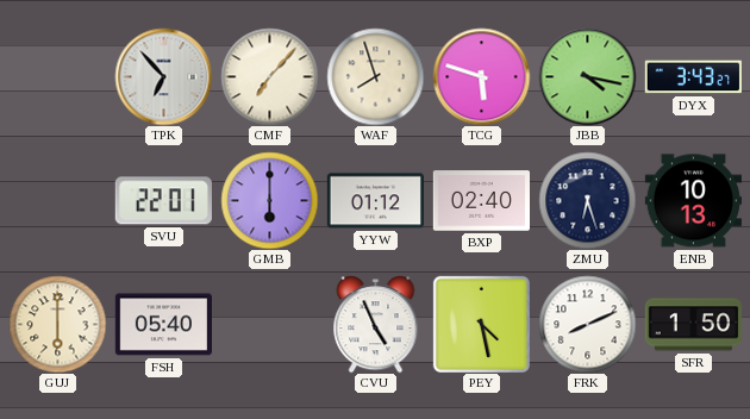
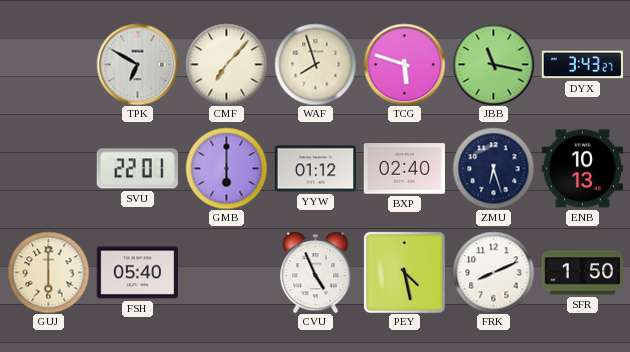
TPK: 6:53 -> 6:50 (137, 64)
JBB: 4:17 -> 11:17 (493, 64)
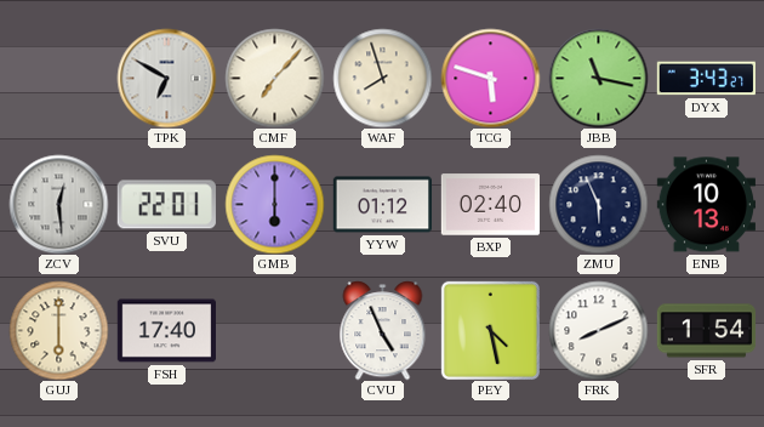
ZCV: none -> 12:29 (58, 204)
ZMU: 6:27 -> 5:56 (598, 204)
FSH: 05:40 -> 17:40 (166, 331)
SFR: 1:50 -> 1:54 (706, 331)
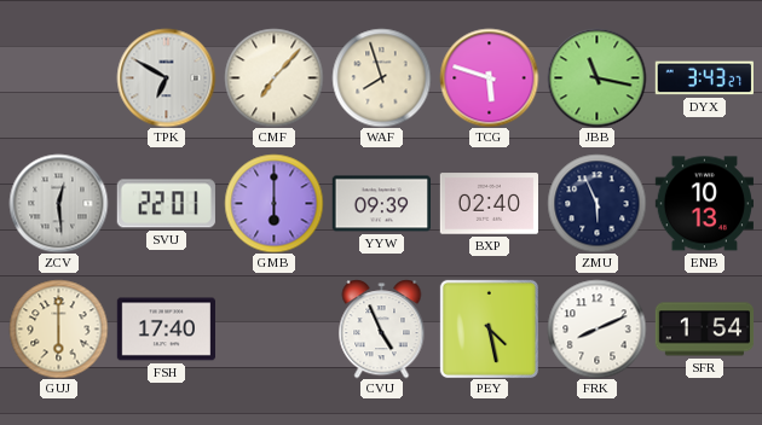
YYW: 01:12 -> 09:39 (381, 204)
